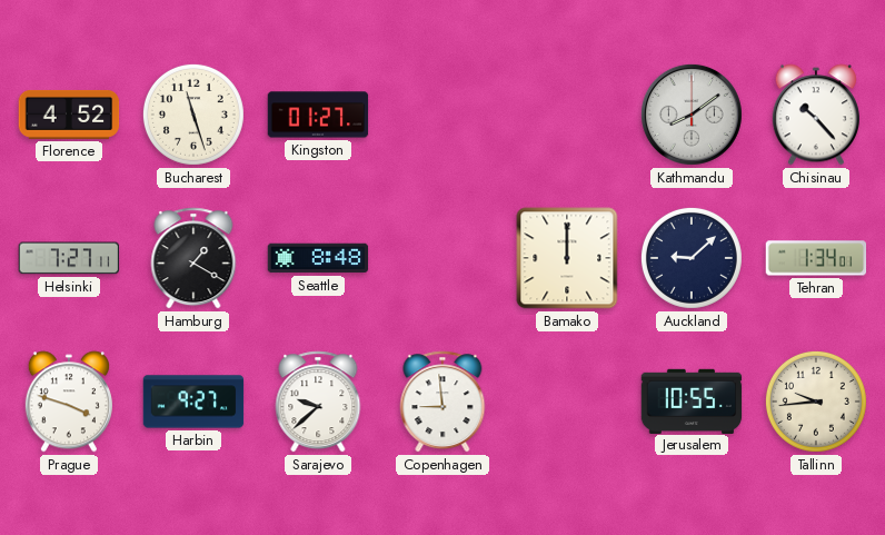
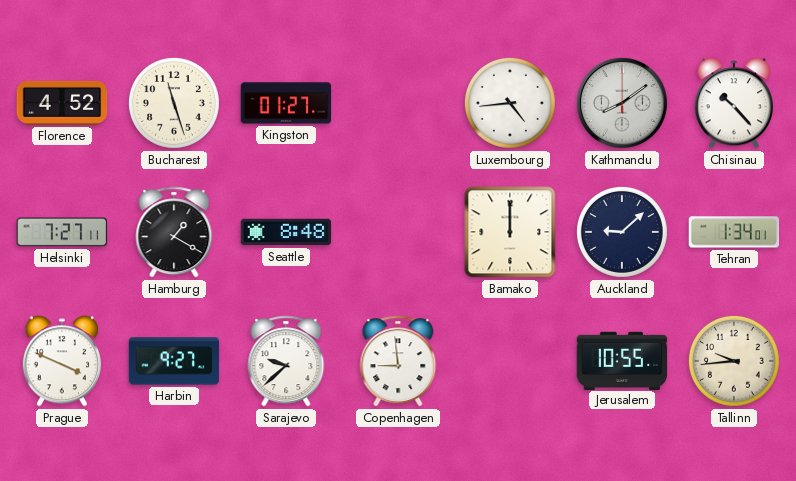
Luxembourg: none -> 4:44 (510, 103)
Prague: 3:48 -> 3:49 (62, 361)
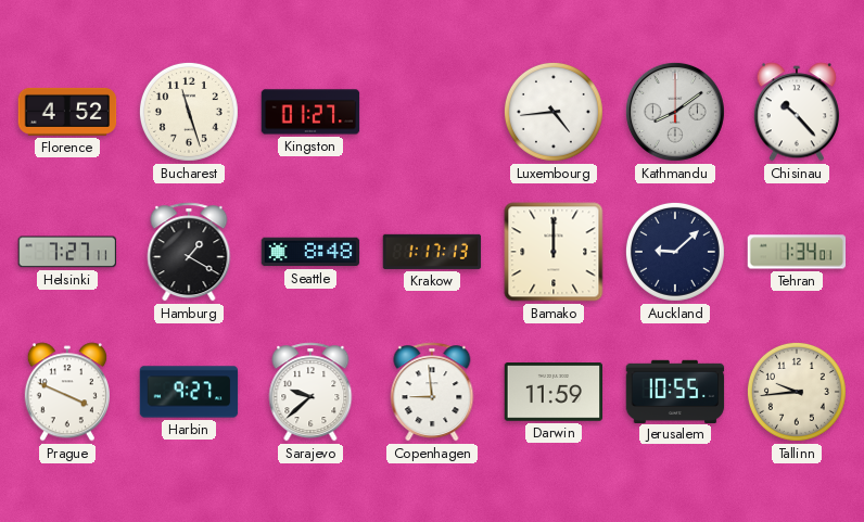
Krakow: none -> 1:17 (432, 252)
Darwin: none -> 11:59 (554, 393)
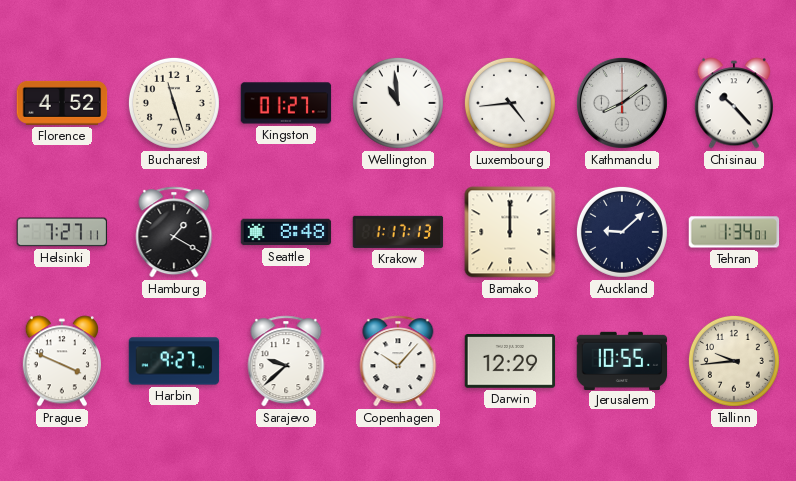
Wellington: none -> 10:59 (398, 103)
Copenhagen: 8:59 -> 10:07 (398, 361)
Darwin: 11:59 -> 12:29 (510, 362)
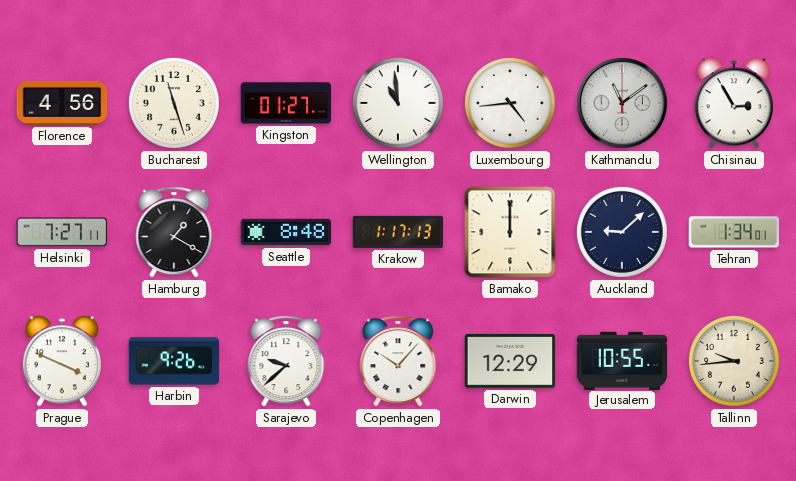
Florence: 4:52 -> 4:56 (62, 103)
Kathmandu: 8:09 -> 11:09 (622, 103)
Chisinau: 10:23 -> 2:55 (734, 103)
Harbin: 9:27 -> 9:26 (174, 361)
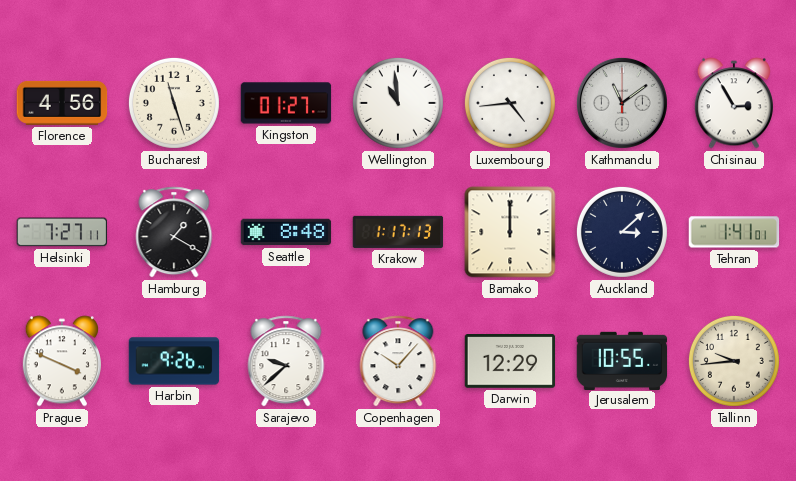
Auckland: 9:08 -> 3:08 (622, 232)
Tehran: 1:34 -> 1:41 (734, 232)
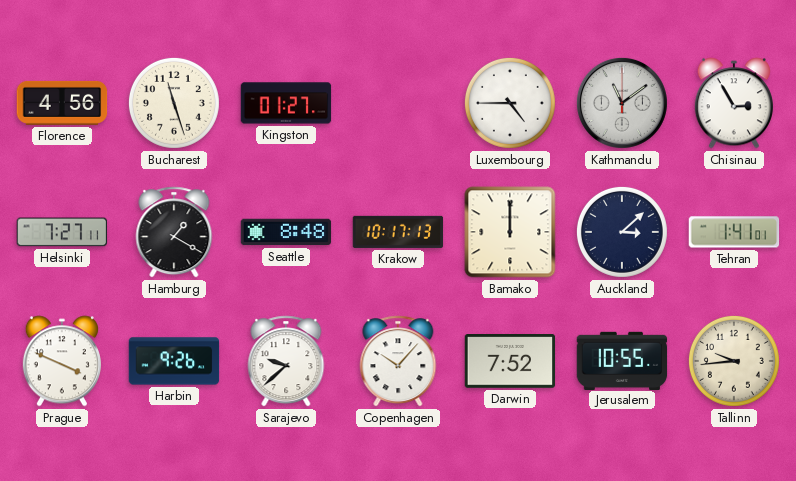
Wellington: 10:59 -> none (398, 103)
Luxembourg: 4:44 -> 4:45 (510, 103)
Krakow: 1:17 -> 10:17 (398, 232)
Darwin: 12:29 -> 7:52 (510, 362)
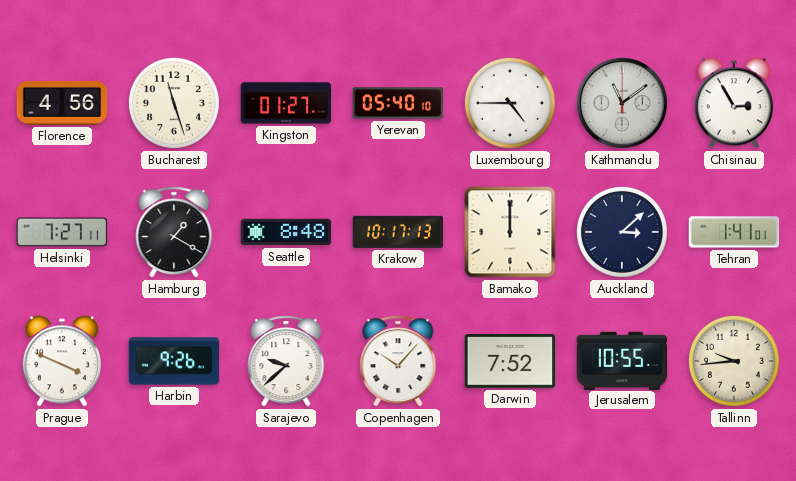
Yerevan: none -> 05:40 (398, 103)
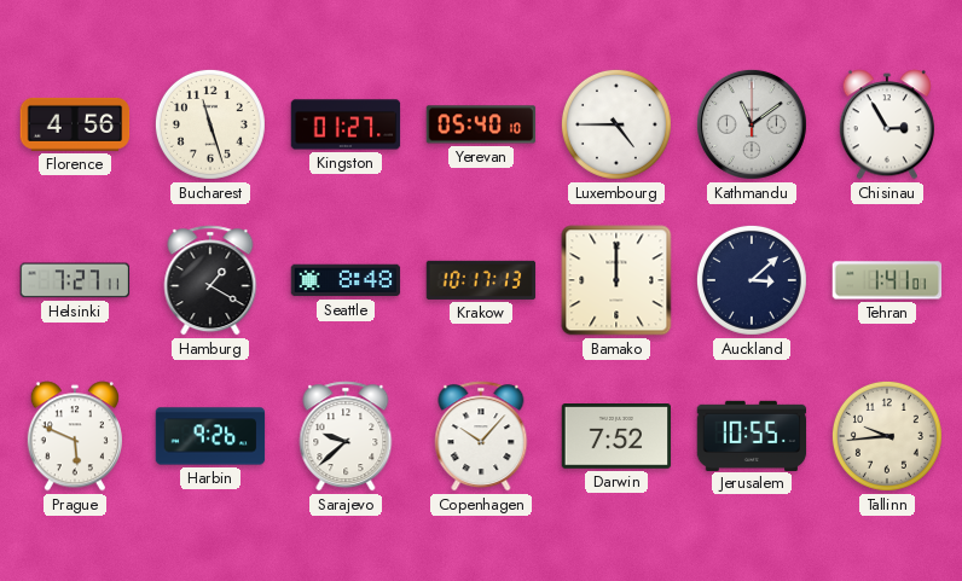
Prague: 3:49 -> 5:49 (75, 436)
